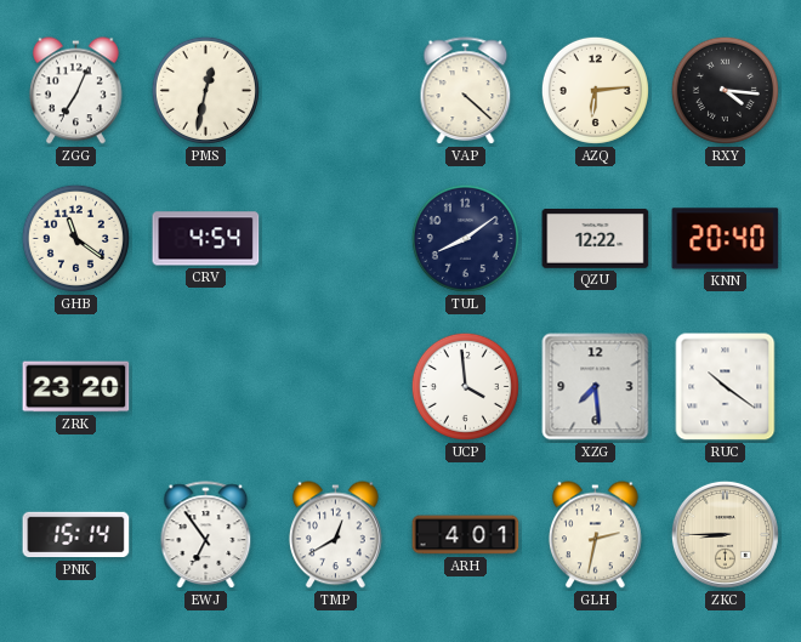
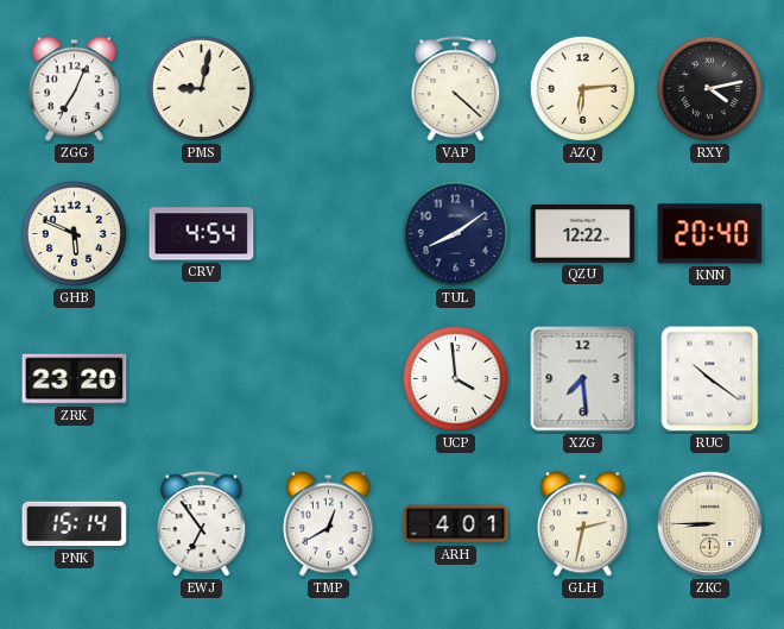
PMS: 12:32 -> 9:02 (201, 88)
RXY: 4:16 -> 4:13 (709, 88)
GHB: 11:21 -> 5:49 (74, 233)
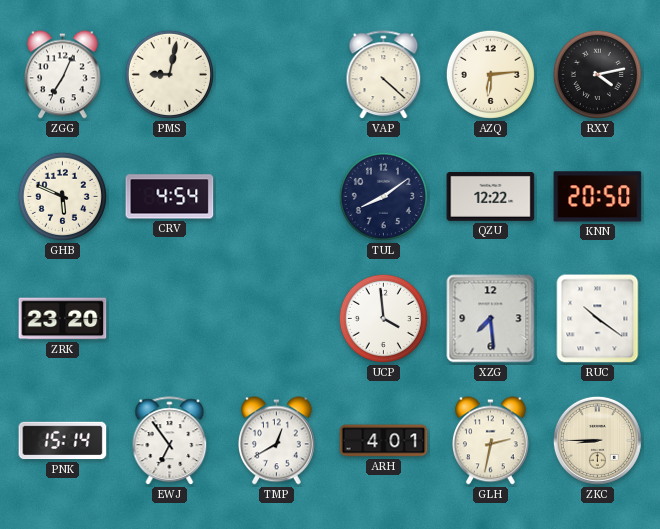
KNN: 20:40 -> 20:50 (598, 197)
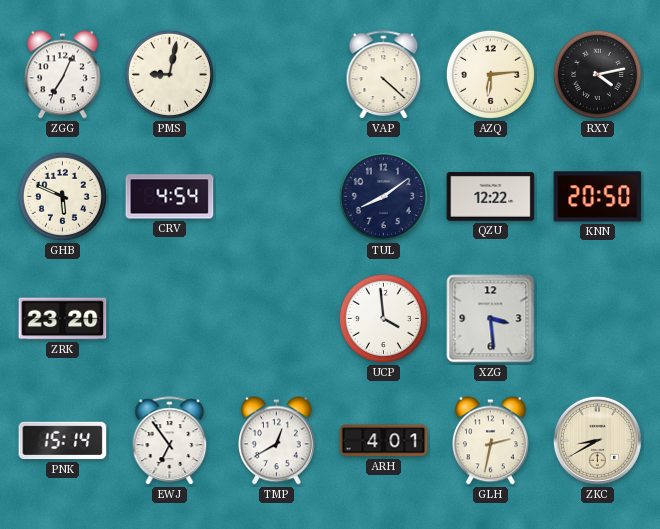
XZG: 7:29 -> 3:29 (491, 319)
RUC: 10:21 -> none (598, 319)
ZKC: 8:45 -> 8:40 (597, 440)
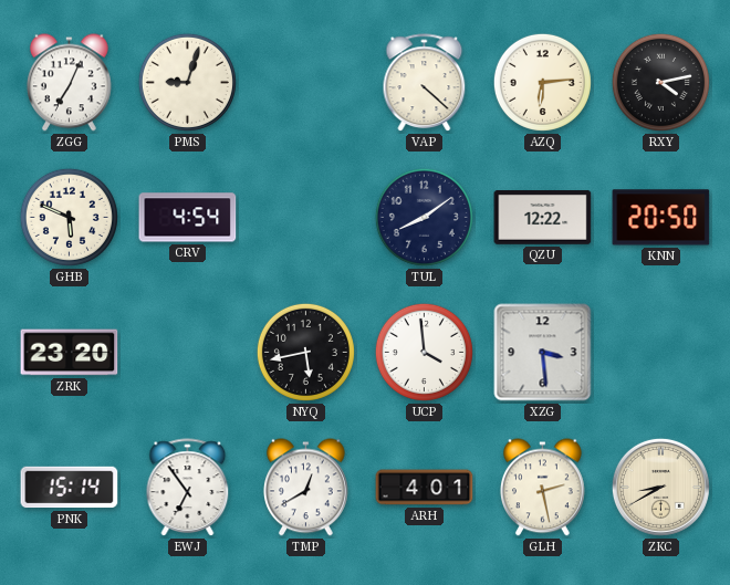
PMS: 9:02 -> 9:03 (187, 82)
NYQ: none -> 5:43 (305, 352)
GLH: 2:32 -> 2:28 (543, 488)
